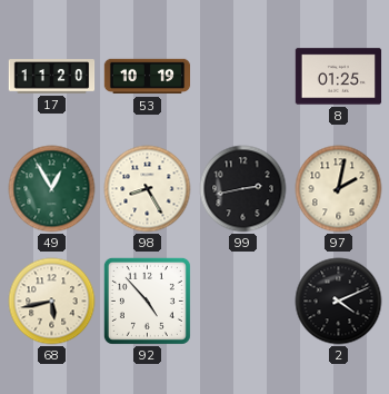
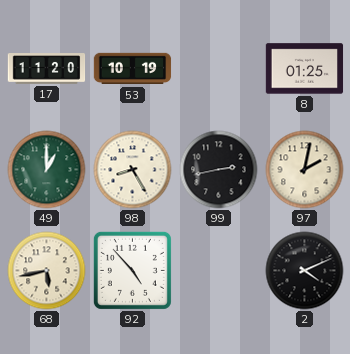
49: 12:55 -> 1:00 (47, 170)
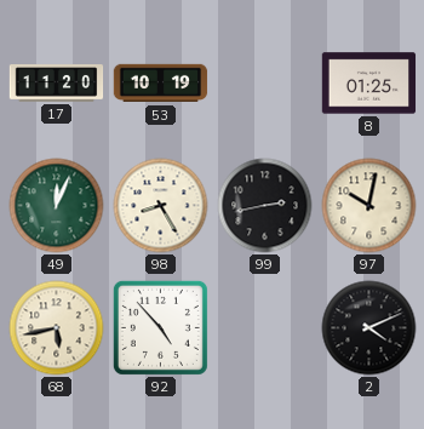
49: 1:00 -> 12:04 (57, 206)
97: 2:02 -> 10:02 (369, 206)
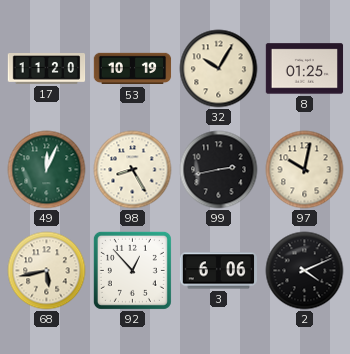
32: none -> 10:05 (219, 69)
92: 4:53 -> 12:53 (132, 270)
3: none -> 6:06 (219, 271)
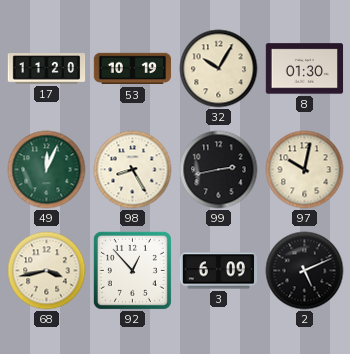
8: 01:25 -> 01:30 (305, 69)
68: 5:43 -> 3:43 (47, 271)
3: 6:06 -> 6:09 (219, 271)
2: 4:11 -> 5:11 (305, 271)
